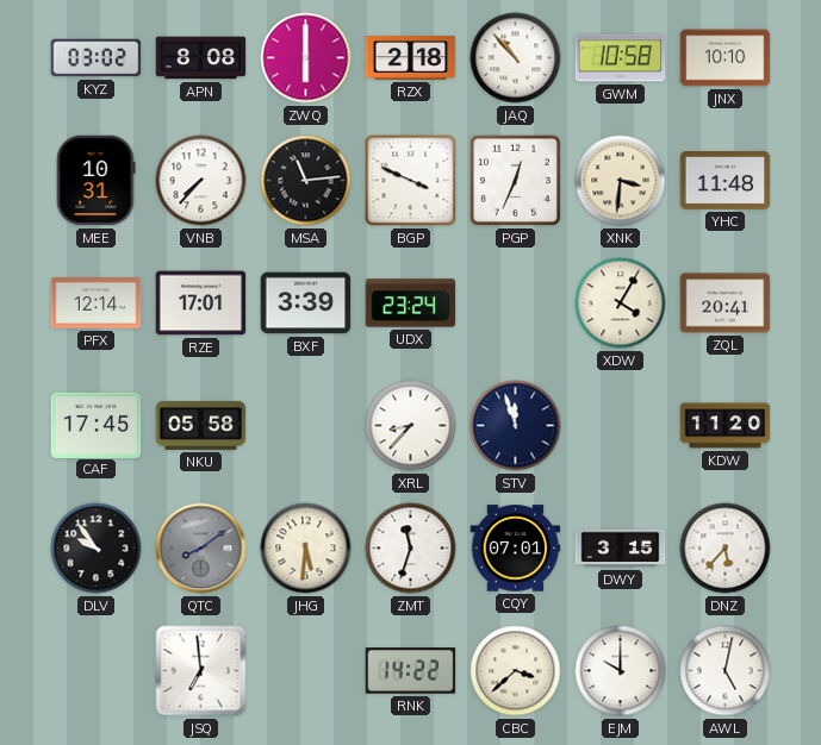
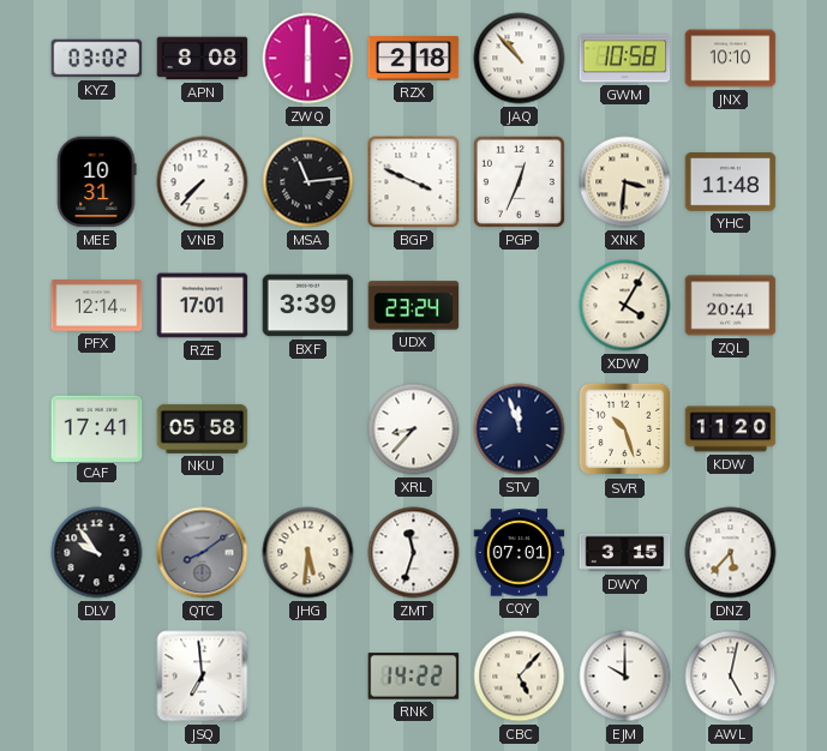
CAF: 17:45 -> 17:41 (97, 428)
SVR: none -> 10:27 (625, 429)
CBC: 3:38 -> 5:07 (520, 677)
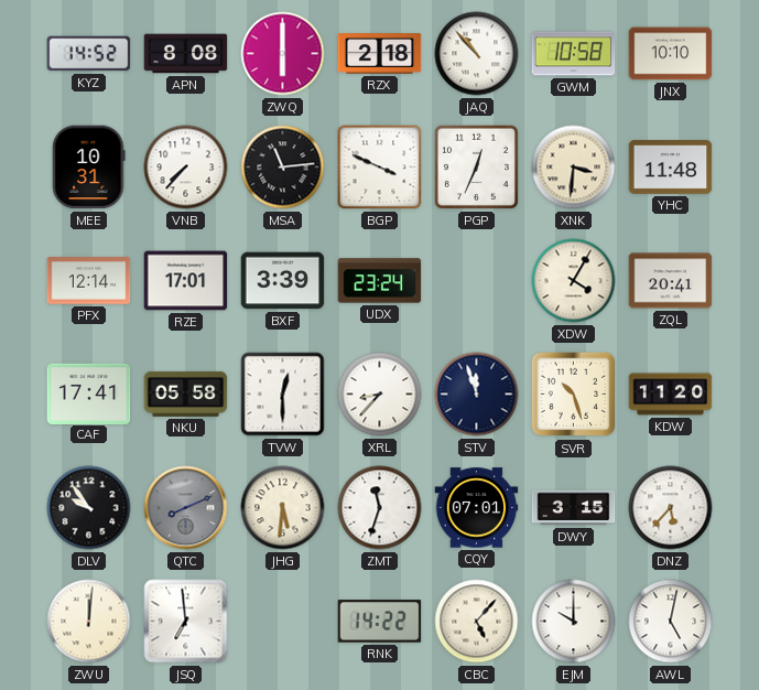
KYZ: 03:02 -> 14:52 (89, 54)
TVW: none -> 12:30 (283, 395)
QTC: 8:09 -> 8:11 (186, 508)
ZWU: none -> 12:01 (89, 622)
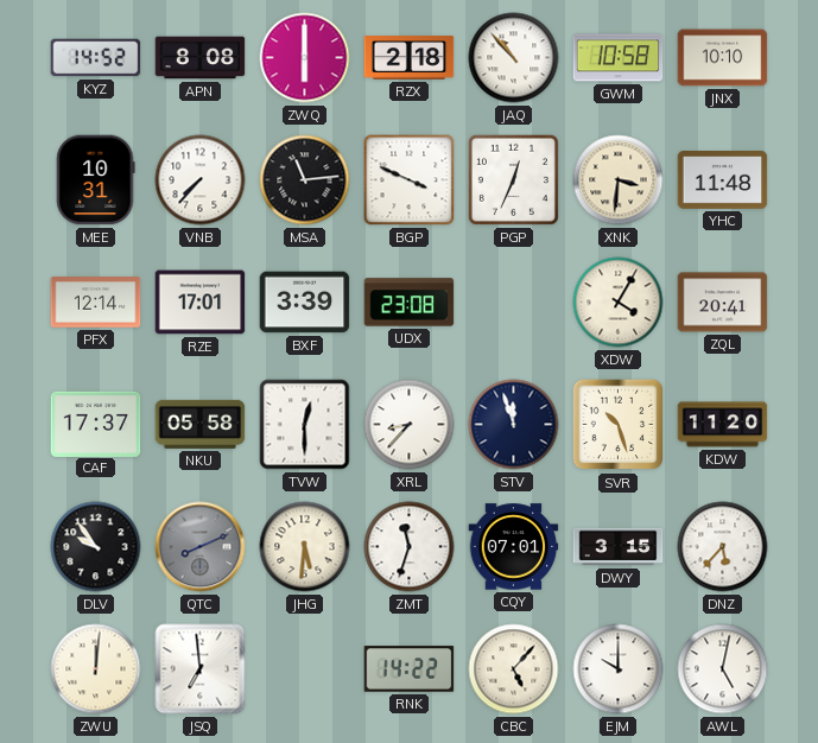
UDX: 23:24 -> 23:08 (410, 303)
CAF: 17:41 -> 17:37 (96, 424)
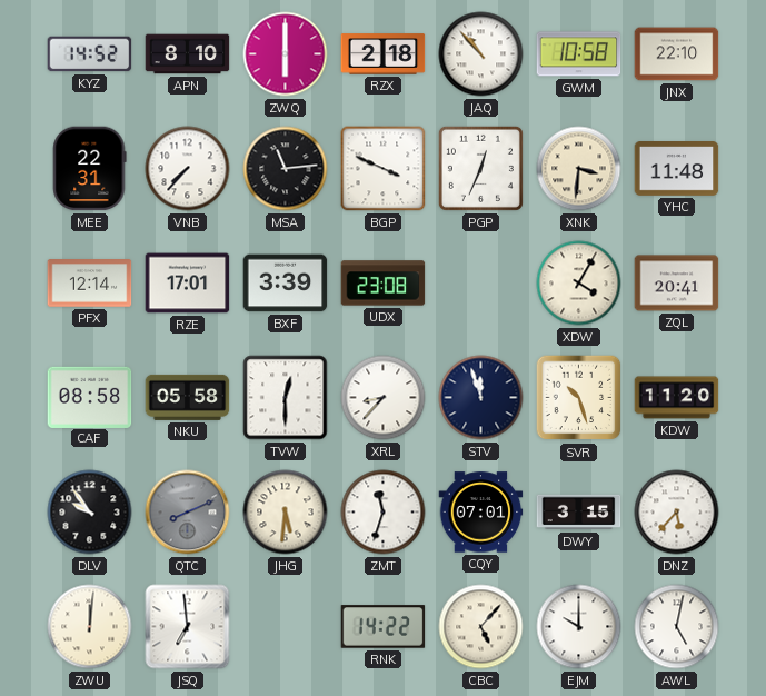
APN: 8:08 -> 8:10 (188, 54)
JNX: 10:10 -> 22:10 (677, 54)
MEE: 10:31 -> 22:31 (90, 169)
CAF: 17:37 -> 08:58 (90, 397)
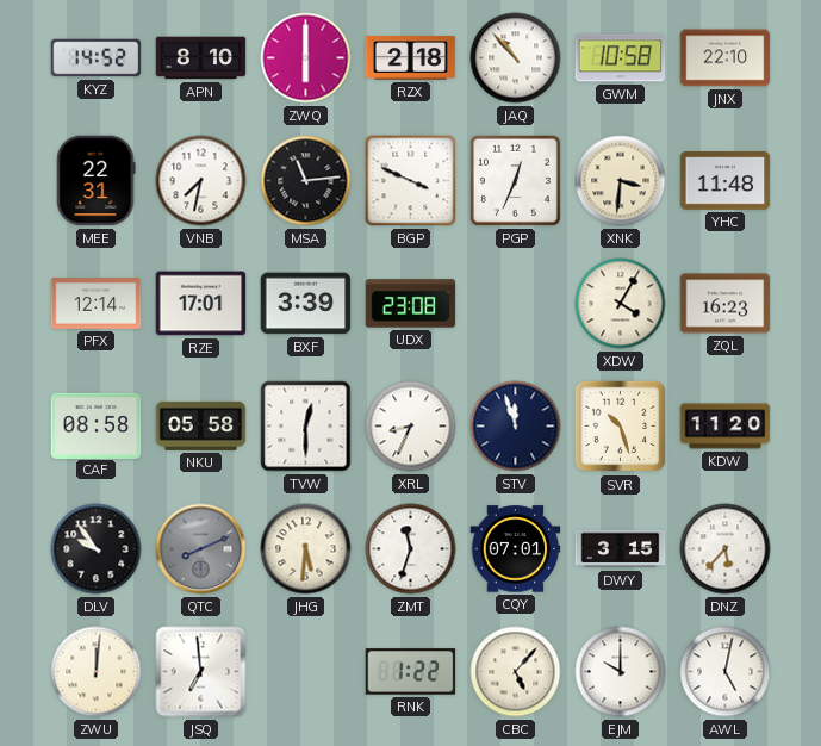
VNB: 7:37 -> 7:32 (201, 181)
ZQL: 20:41 -> 16:23 (726, 304)
XRL: 8:37 -> 8:34 (411, 427)
RNK: 14:22 -> 1:22 (411, 672)
